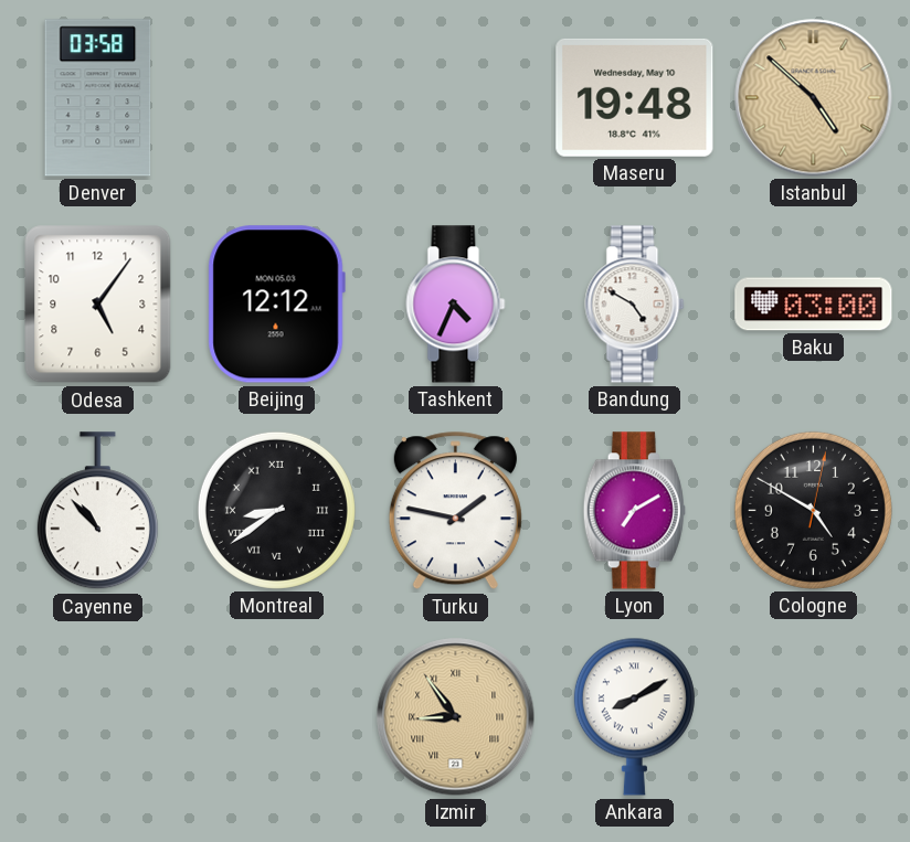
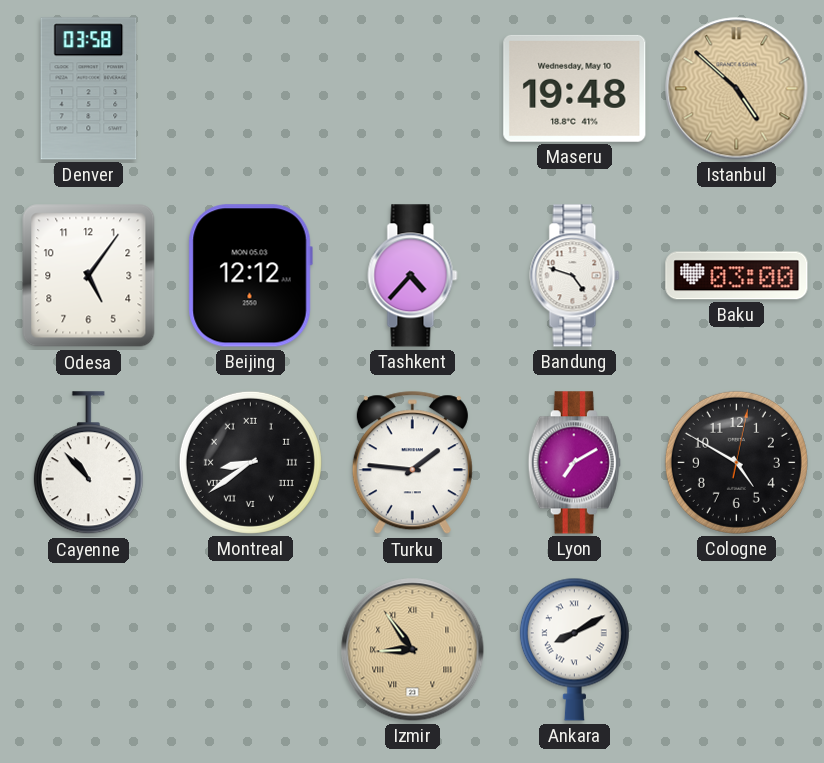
Tashkent: 4:34 -> 4:37 (413, 276)
Bandung: 4:50 -> 4:48 (575, 276)
Turku: 1:47 -> 1:46 (412, 463)
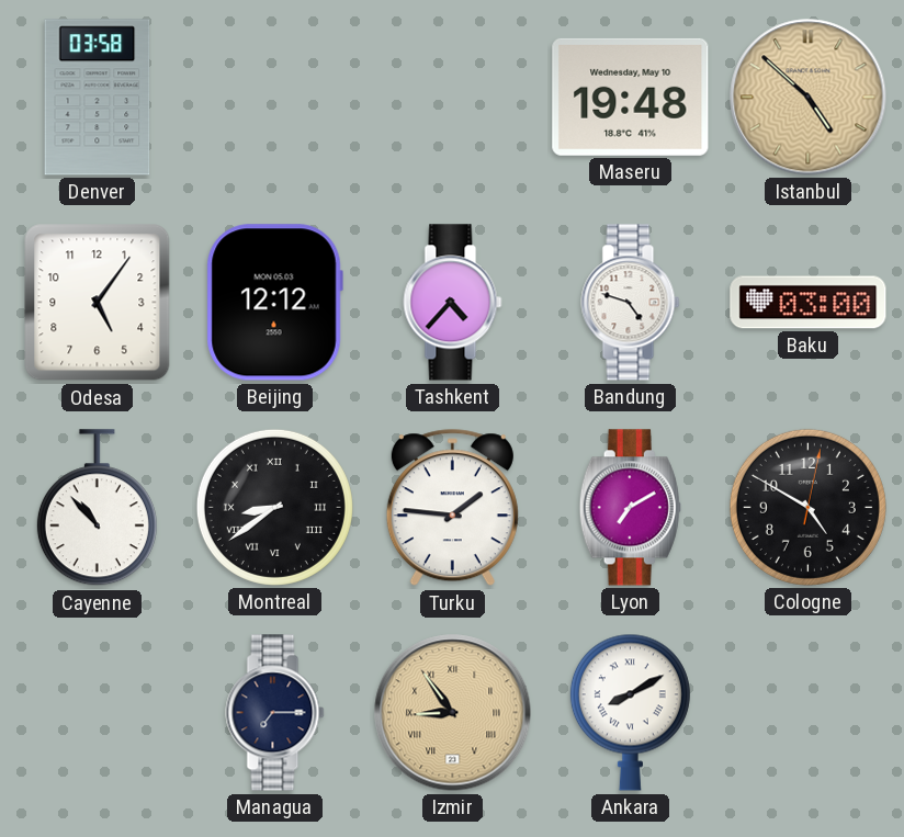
Managua: none -> 7:15 (275, 713)
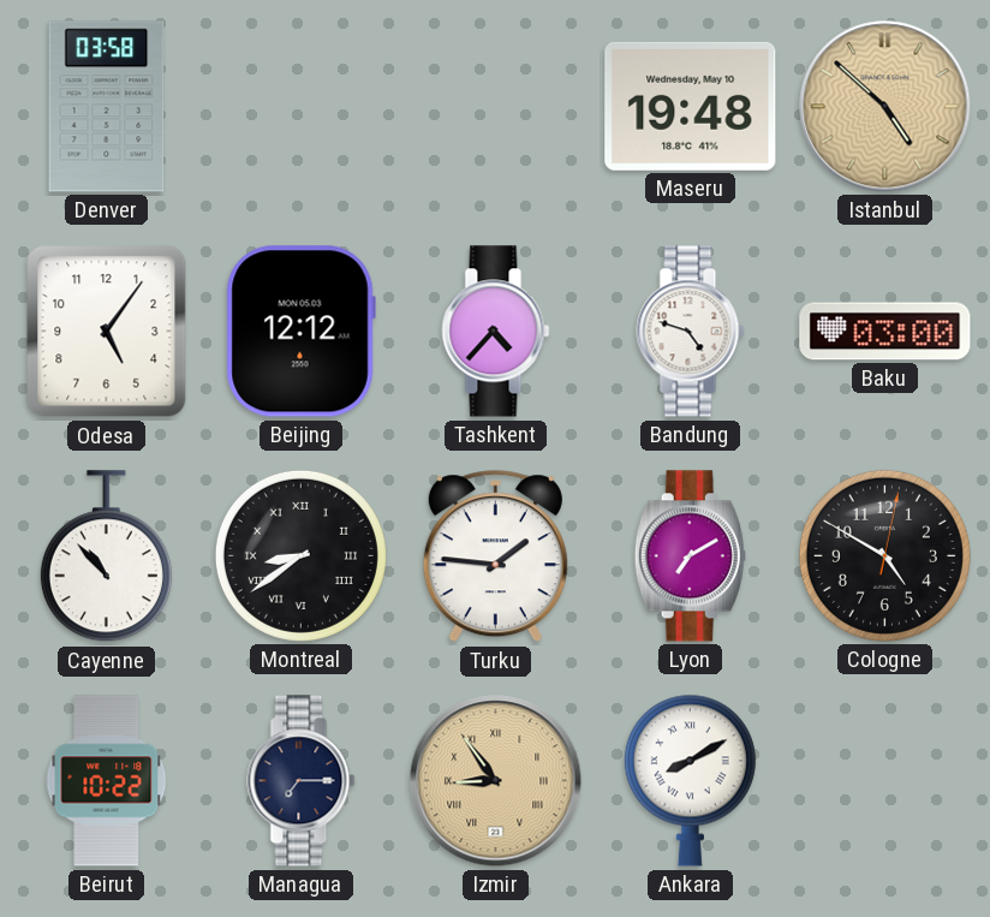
Beirut: none -> 10:22 (107, 781)
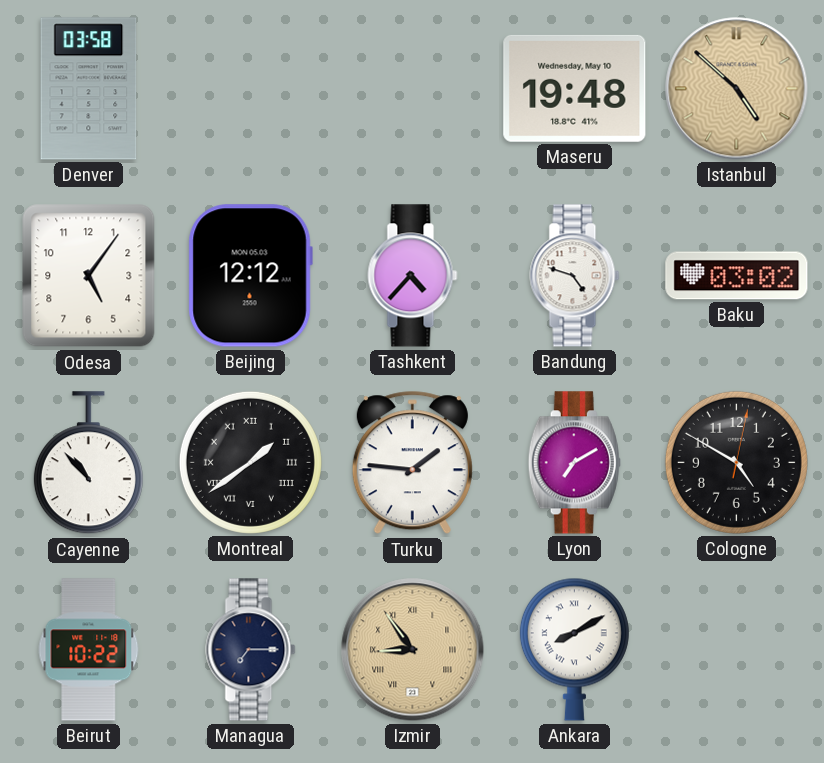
Baku: 03:00 -> 03:02 (737, 276)
Montreal: 8:39 -> 1:39 (250, 462)
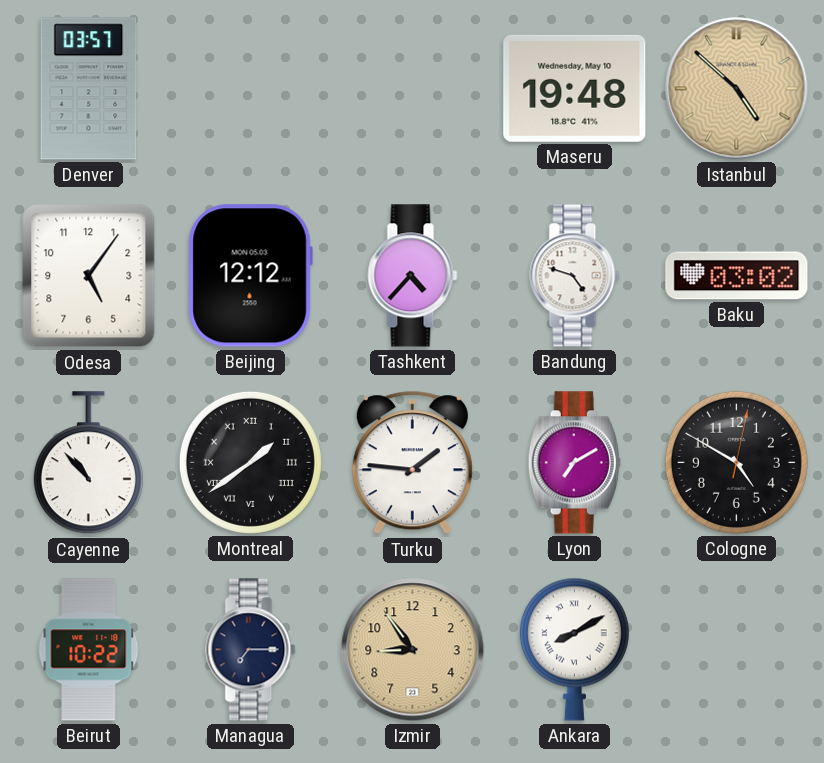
Denver: 03:58 -> 03:57 (89, 89)
Izmir numerals: Roman -> Arabic (413, 650)
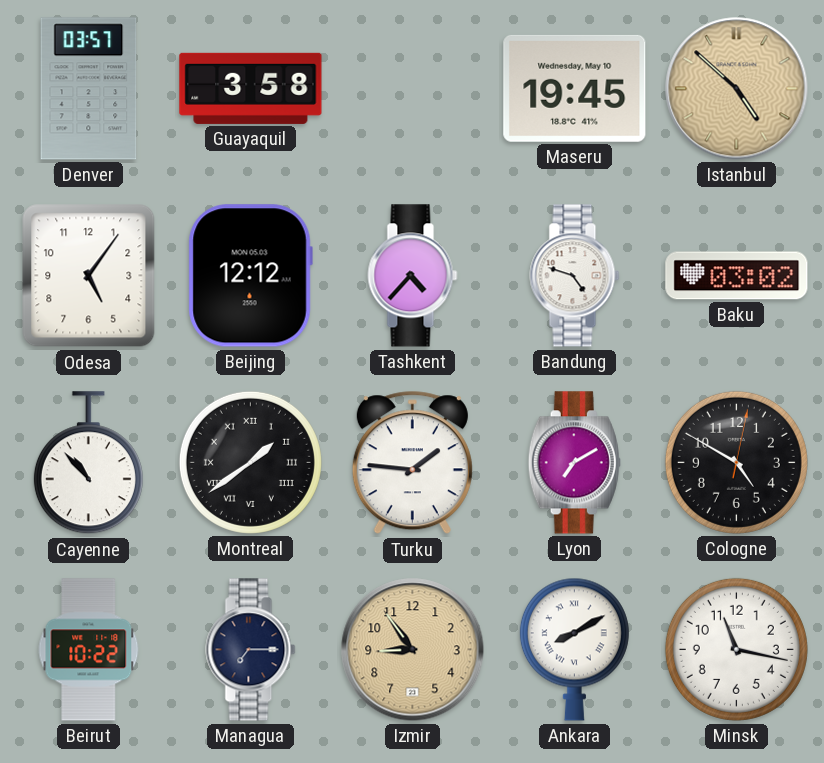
Guayaquil: none -> 3:58 (251, 88)
Maseru: 19:48 -> 19:45 (575, 88)
Minsk: none -> 11:17 (736, 649)
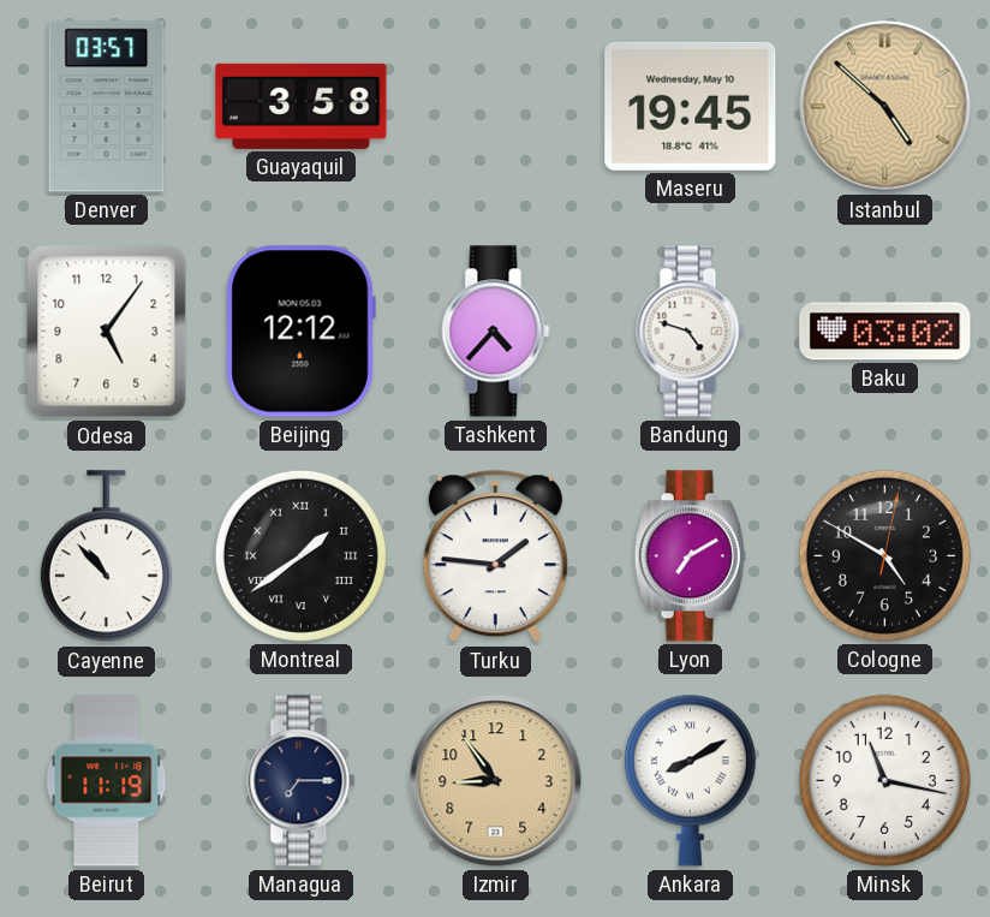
Beirut: 10:22 -> 11:19 (107, 781)
